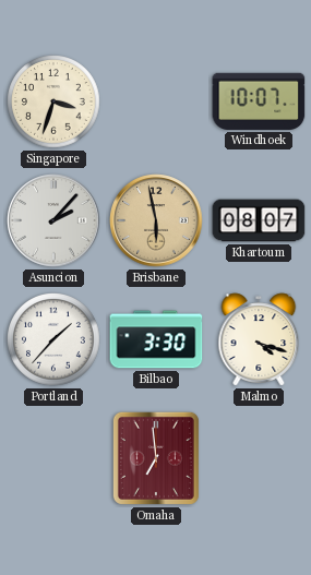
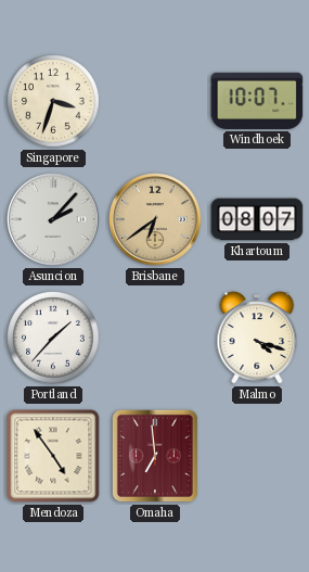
Brisbane: 5:58 -> 6:39 (155, 219)
Bilbao: 3:30 -> none (156, 339)
Mendoza: none -> 4:54 (53, 456)
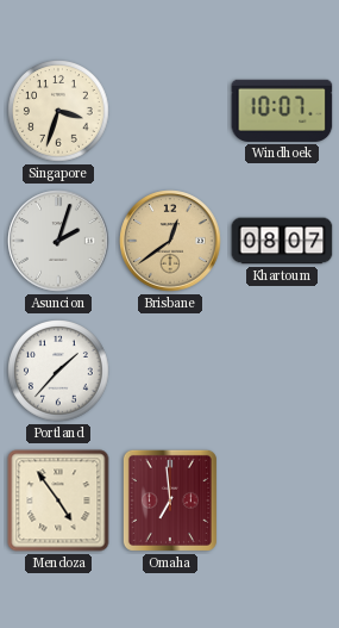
Asuncion: 2:07 -> 2:03 (58, 241)
Brisbane: 6:39 -> 12:39 (170, 241)
Malmo: 4:18 -> none (257, 338)
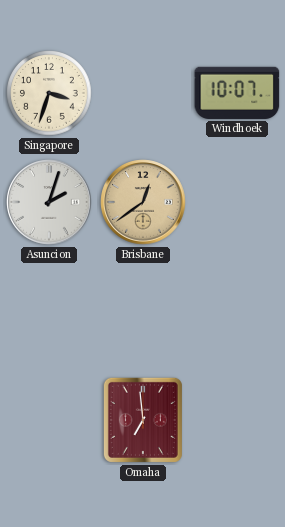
Khartoum: 08:07 -> none (282, 241)
Portland: 1:37 -> none (59, 372)
Mendoza: 4:54 -> none (58, 500)
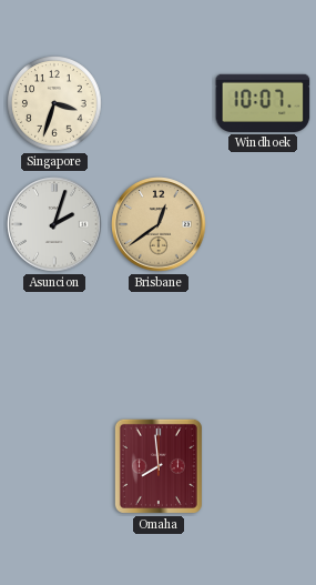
Omaha: 6:59 -> 7:59 (159, 466)
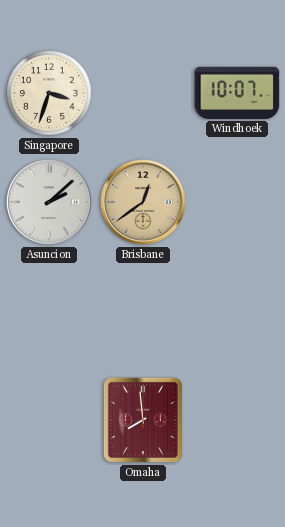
Asuncion: 2:03 -> 2:08 (49, 202)
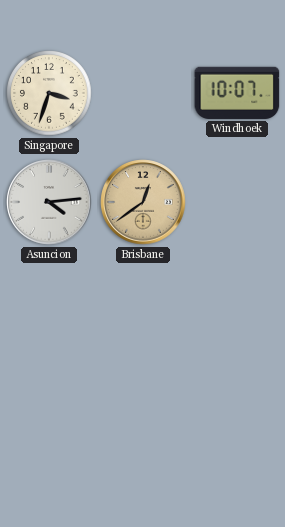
Asuncion: 2:08 -> 4:14 (49, 202)
Omaha: 7:59 -> none (143, 420)
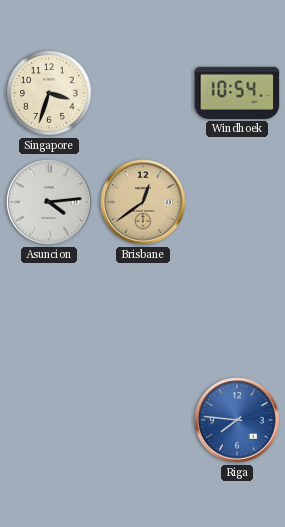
Windhoek: 10:07 -> 10:54 (237, 93)
Riga: none -> 7:46 (237, 420)
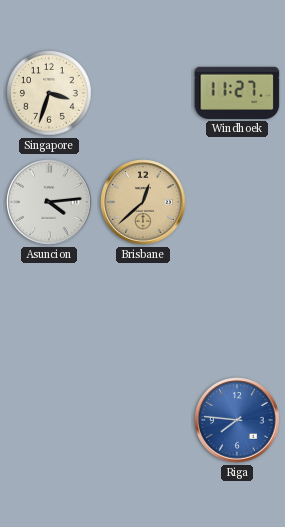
Windhoek: 10:54 -> 11:27 (237, 93)
Brisbane: 12:39 -> 12:38 (143, 202)
